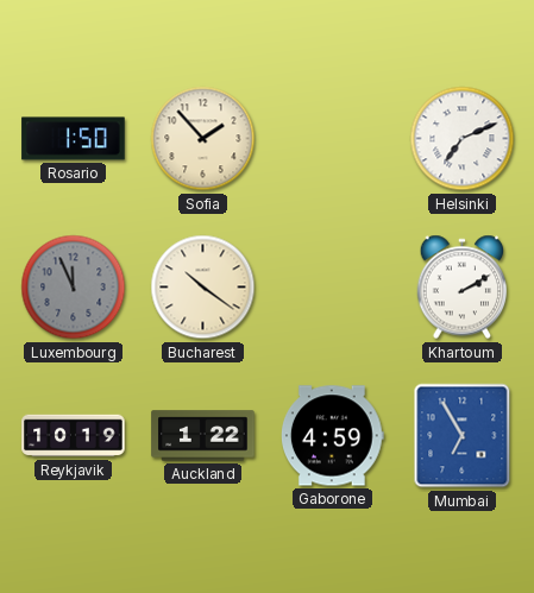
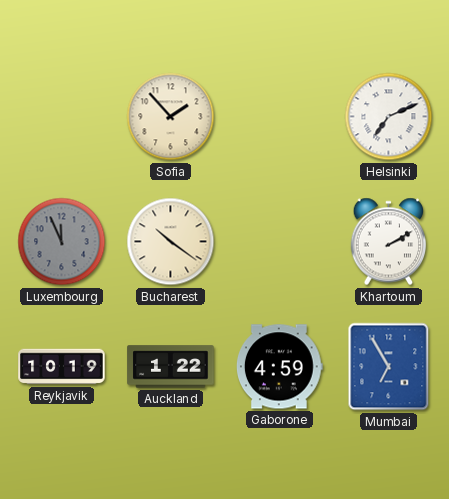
Rosario: 1:50 -> none (74, 139)
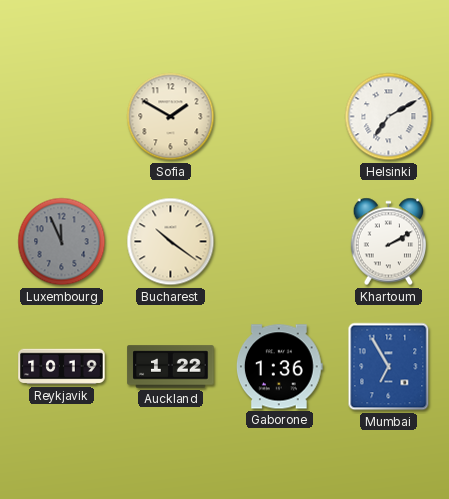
Sofia: 1:53 -> 1:50 (171, 117)
Helsinki: 7:11 -> 7:10 (389, 117)
Gaborone: 4:59 -> 1:36 (279, 367)
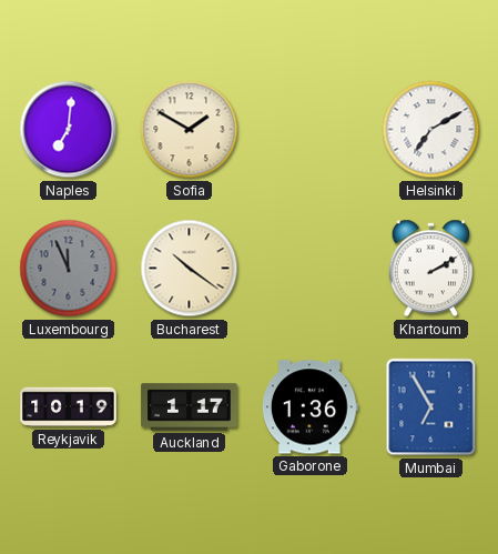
Naples: none -> 7:01 (69, 130)
Auckland: 1:22 -> 1:17 (190, 407)
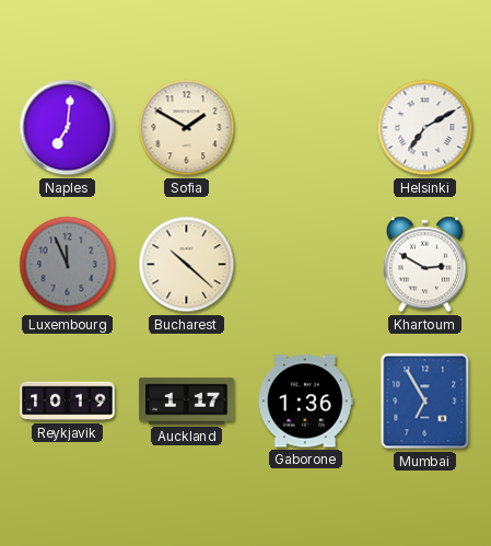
Bucharest: 10:21 -> 10:22 (187, 265)
Khartoum: 2:10 -> 2:50 (425, 265)
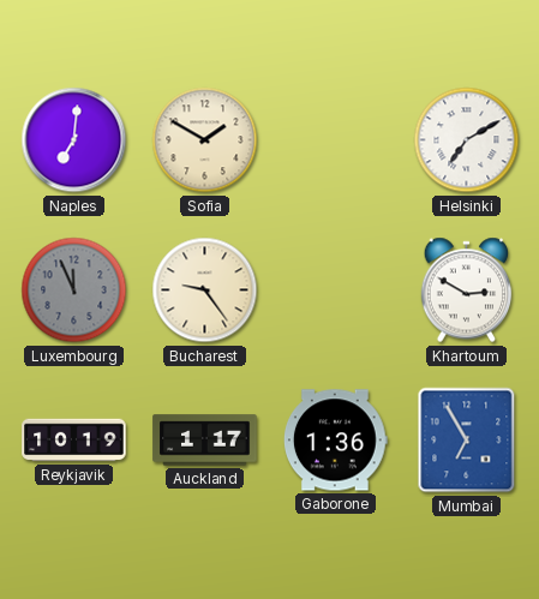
Bucharest: 10:22 -> 9:24 (205, 290)
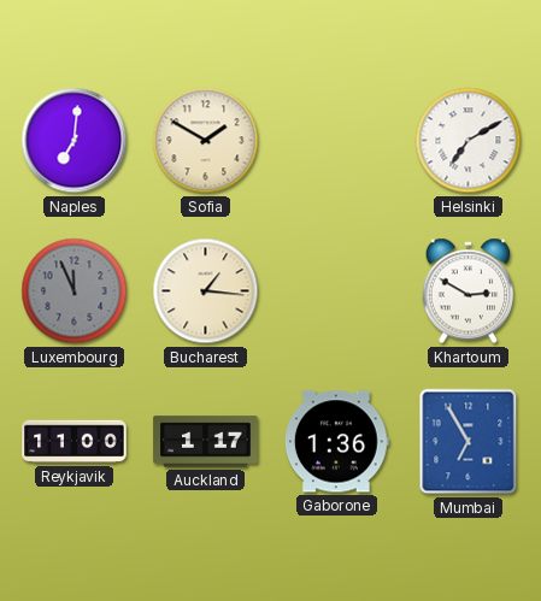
Bucharest: 9:24 -> 1:16 (206, 291)
Reykjavik: 10:19 -> 11:00 (75, 442)
